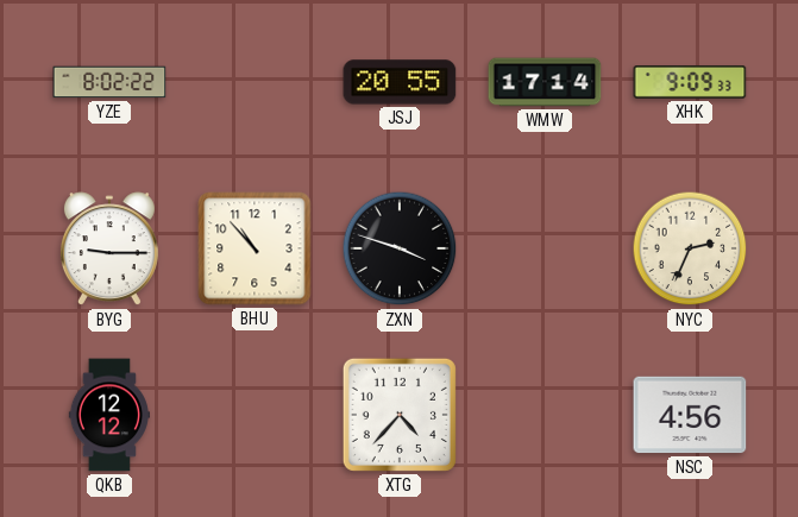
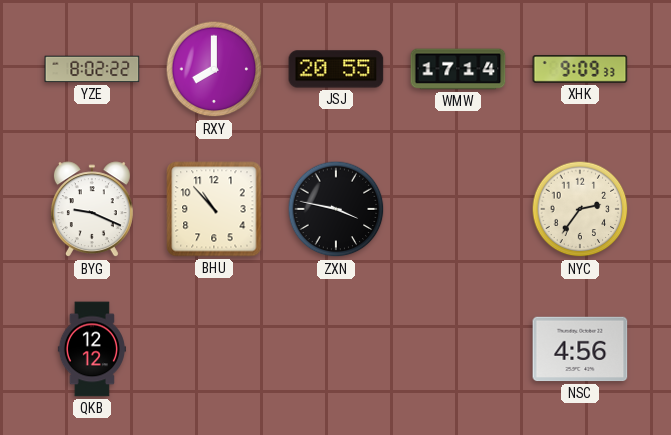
RXY: none -> 8:00 (214, 69)
BYG: 9:15 -> 9:19 (92, 210)
ZXN: 3:48 -> 3:47 (336, 209)
NYC: 2:34 -> 2:36 (580, 209)
XTG: 4:37 -> none (400, 415)
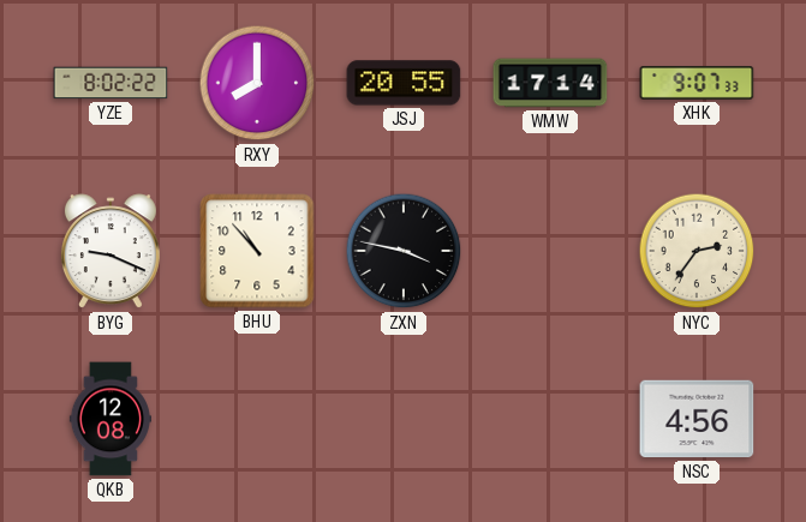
XHK: 9:09 -> 9:07 (697, 84)
QKB: 12:12 -> 12:08 (109, 419)
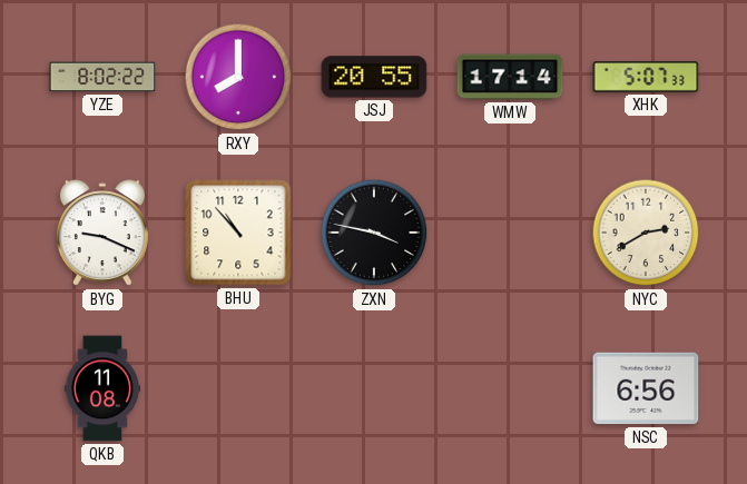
XHK: 9:07 -> 5:07 (646, 78)
NYC: 2:36 -> 2:40 (646, 233)
QKB: 12:08 -> 11:08 (101, 388)
NSC: 4:56 -> 6:56 (646, 388)
